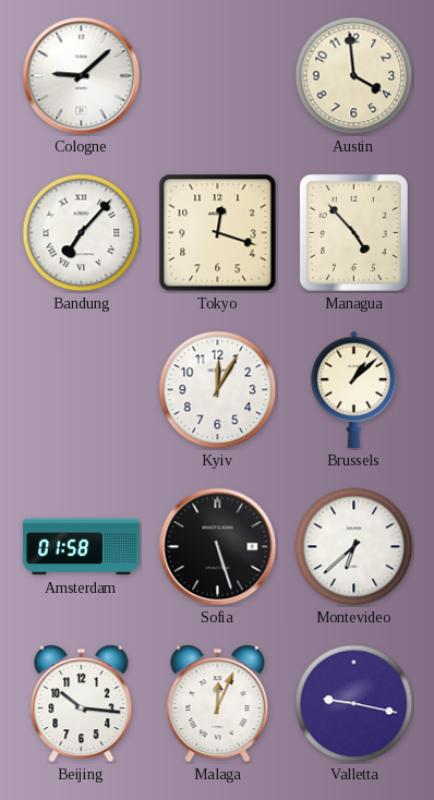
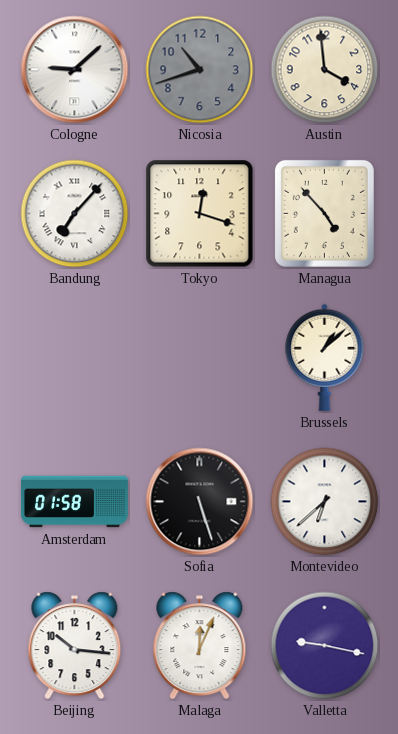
Nicosia: none -> 10:42 (200, 70)
Kyiv: 12:05 -> none (218, 390)
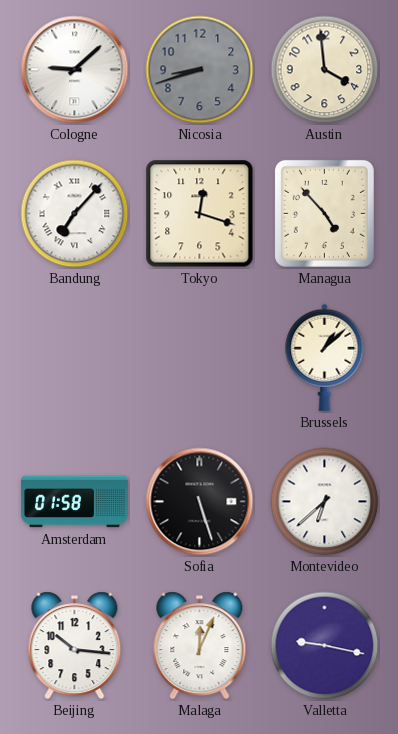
Nicosia: 10:42 -> 8:42 (200, 70)
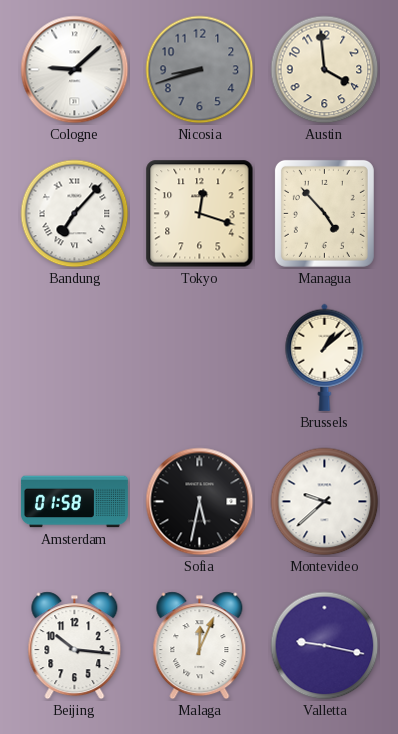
Sofia: 5:27 -> 5:32 (200, 502)
Montevideo: 6:38 -> 9:38 (325, 502)
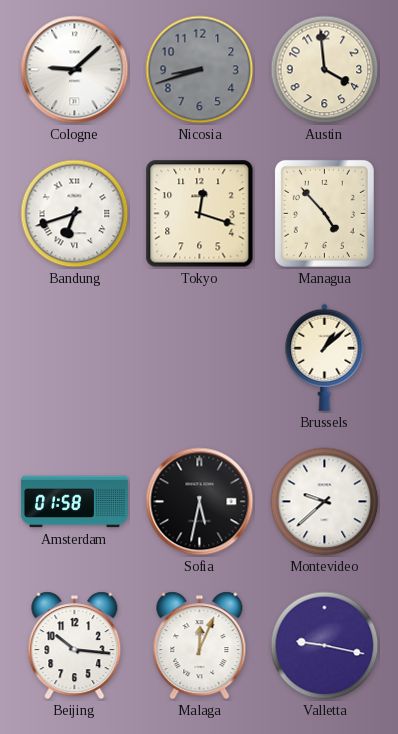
Bandung: 7:07 -> 6:42 (75, 214)
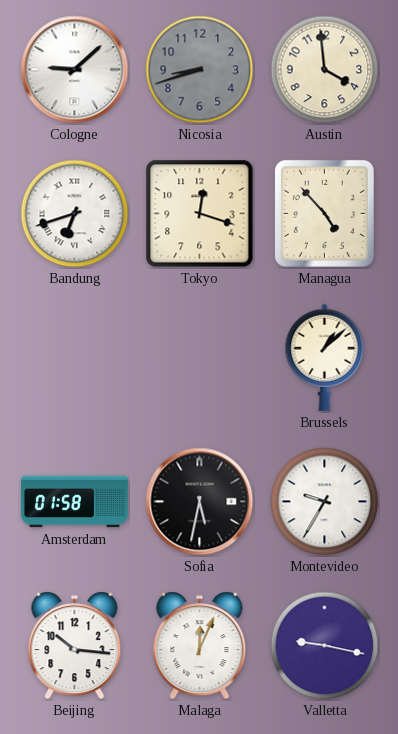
Montevideo: 9:38 -> 9:35 (325, 502)
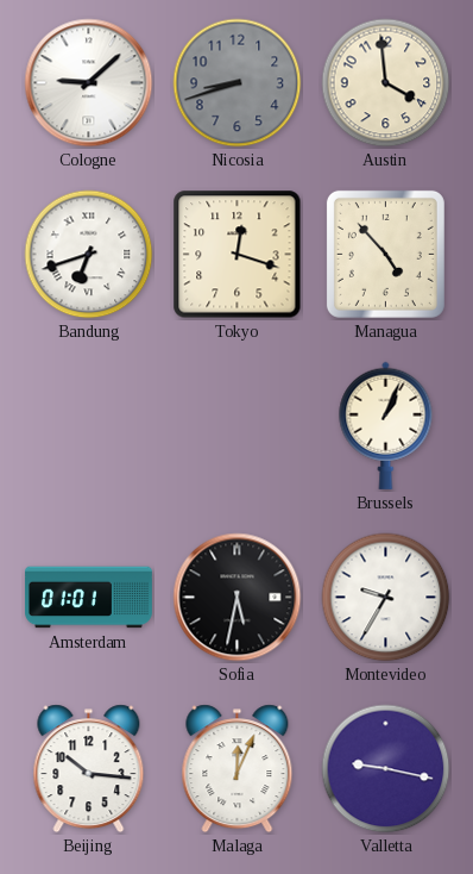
Brussels: 1:08 -> 1:04 (386, 425)
Amsterdam: 01:58 -> 01:01 (88, 598)
